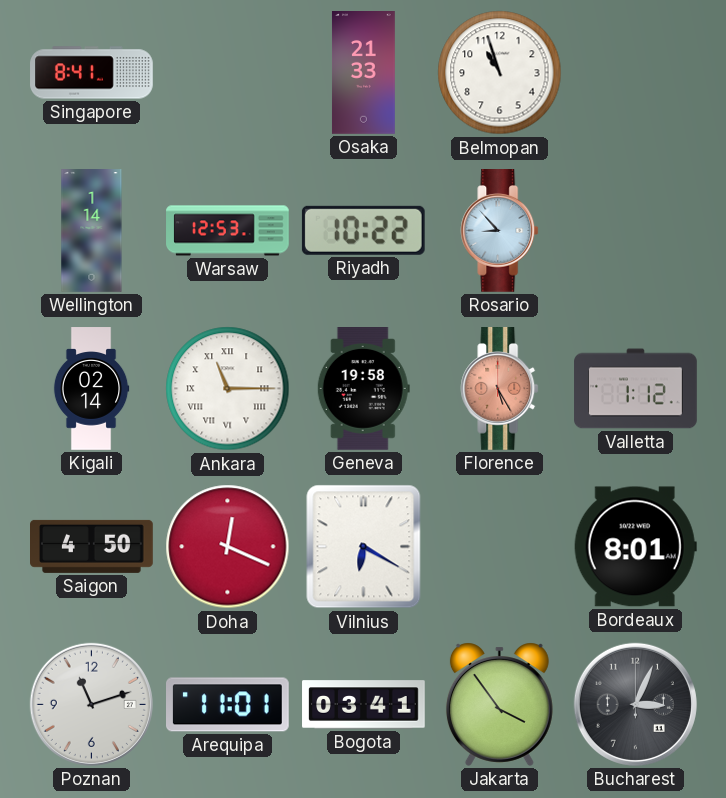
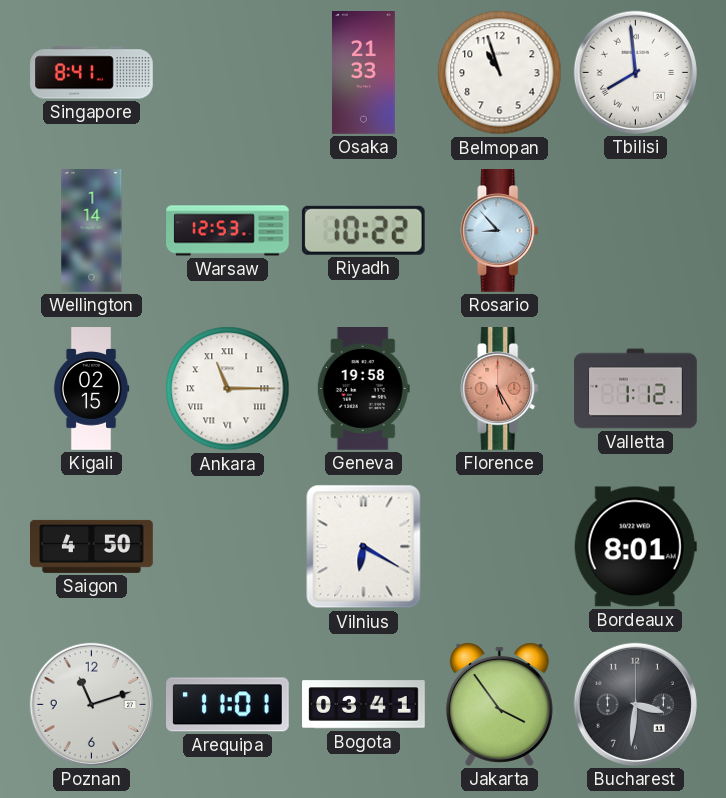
Tbilisi: none -> 7:59 (635, 72)
Kigali: 02:14 -> 02:15 (91, 389)
Doha: 12:19 -> none (228, 547)
Bucharest: 3:04 -> 3:31 (635, 704)
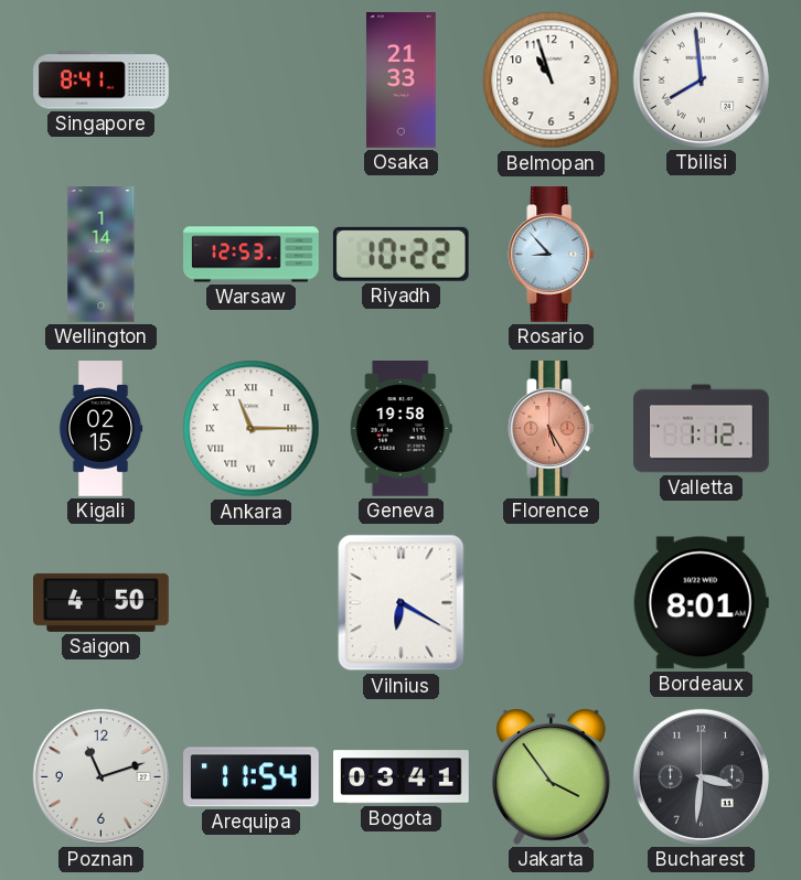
Arequipa: 11:01 -> 11:54 (252, 777)
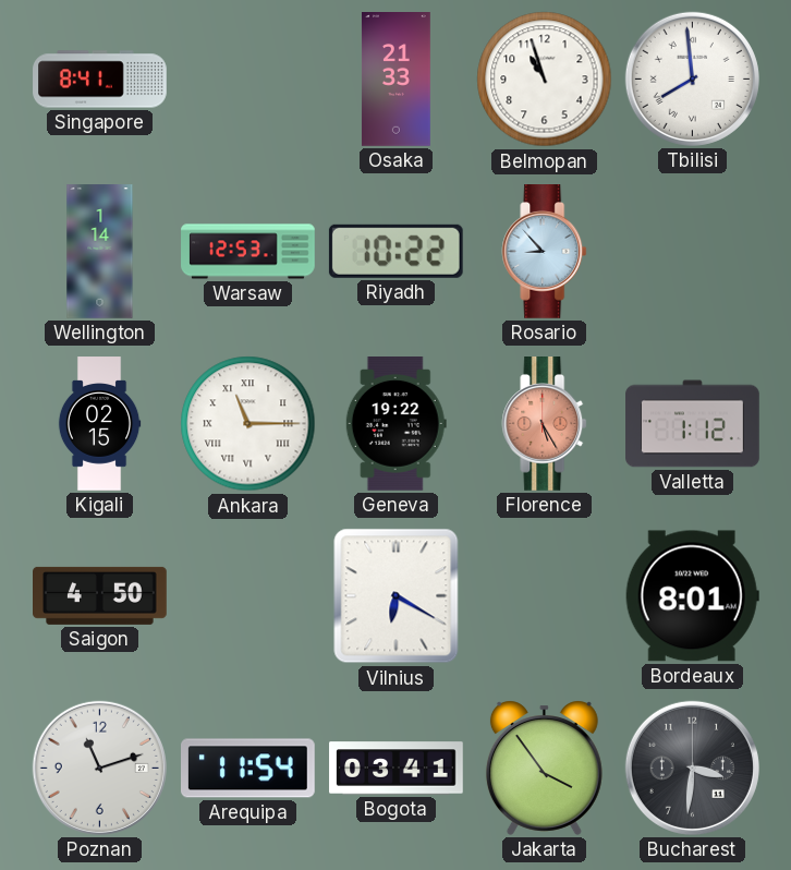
Geneva: 19:58 -> 19:22 (395, 424)
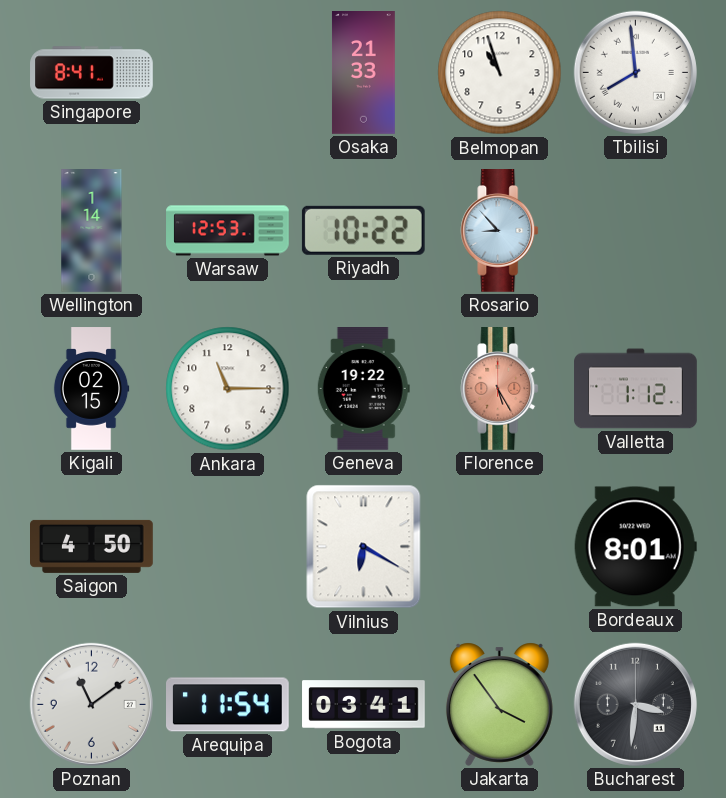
Ankara numerals: Roman -> Arabic (228, 389)
Poznan: 11:12 -> 11:09 (91, 704)
